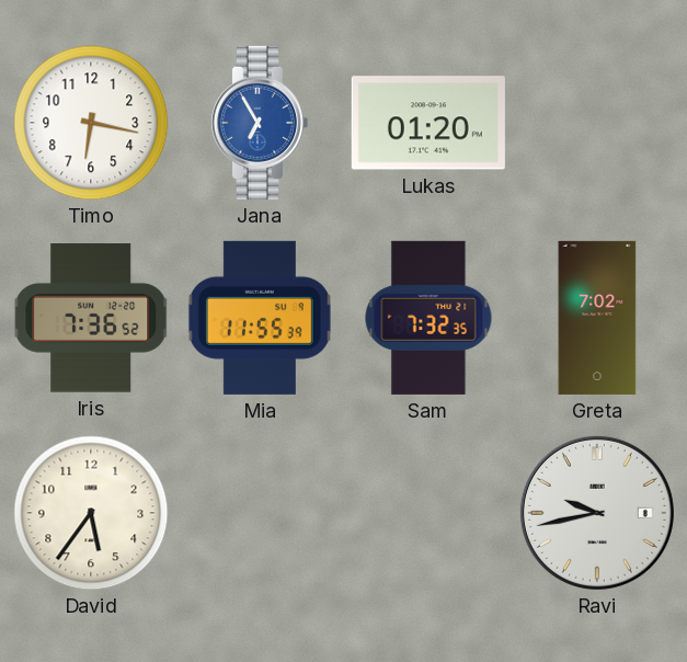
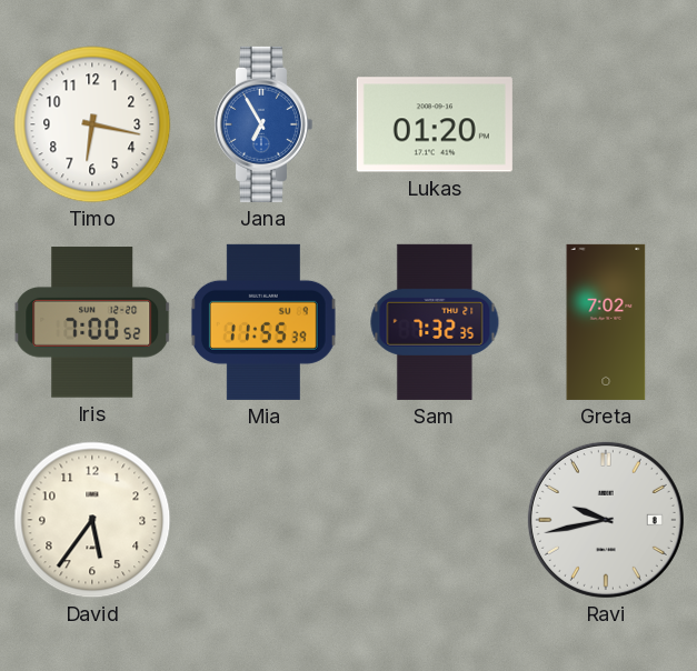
Iris: 7:36 -> 7:00 (92, 322)
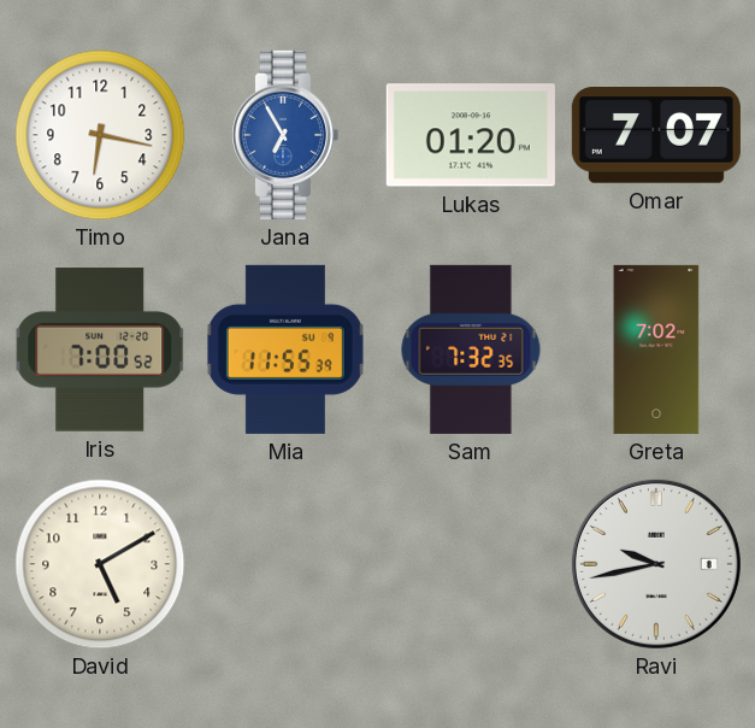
Omar: none -> 7:07 (656, 135)
David: 5:36 -> 5:10 (100, 564)
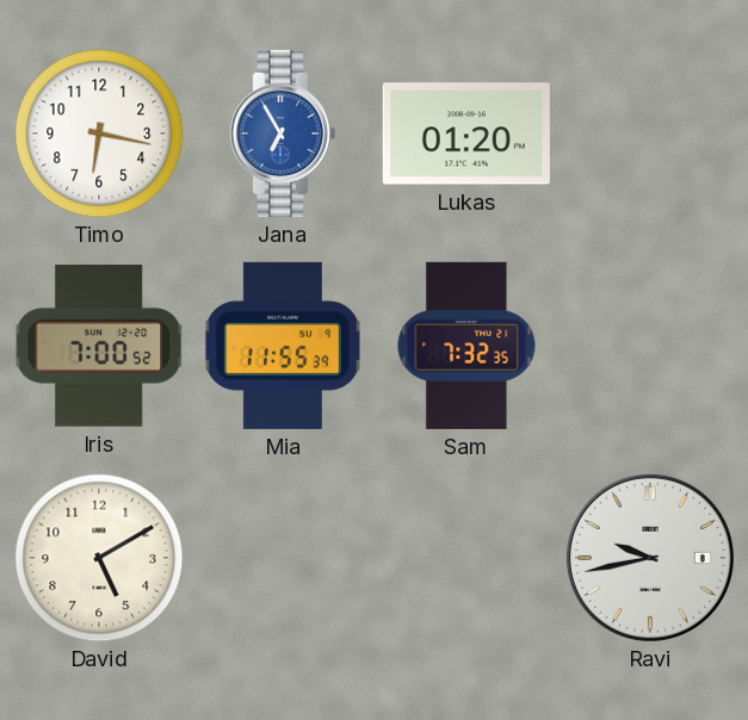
Omar: 7:07 -> none (656, 135)
Greta: 7:02 -> none (656, 350)
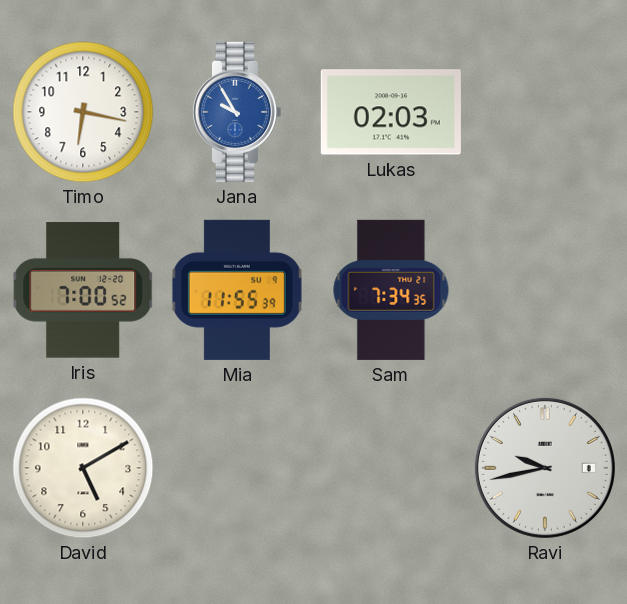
Jana: 6:55 -> 9:55 (236, 112)
Lukas: 01:20 -> 02:03 (391, 112)
Sam: 7:32 -> 7:34 (391, 290)
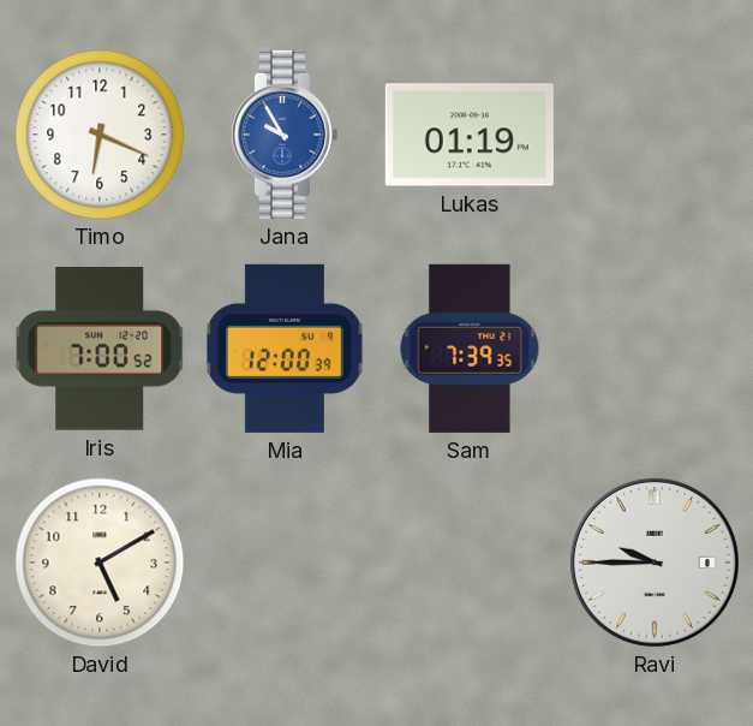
Timo: 6:17 -> 6:19 (100, 135)
Lukas: 02:03 -> 01:19 (470, 135)
Mia: 11:55 -> 12:00 (285, 349)
Sam: 7:34 -> 7:39 (470, 349)
Ravi: 9:43 -> 9:45 (655, 563)
